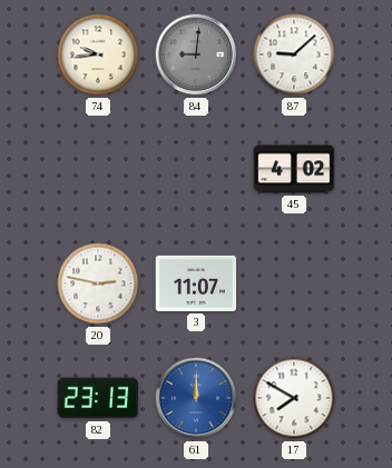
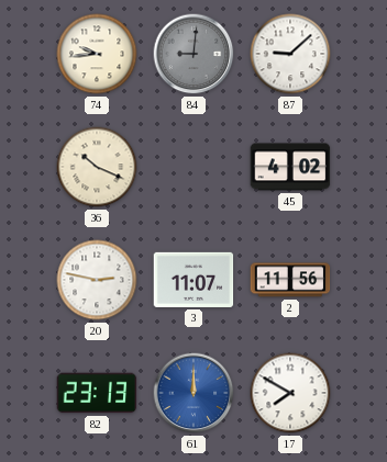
36: none -> 10:19 (97, 167)
2: none -> 11:56 (290, 280)
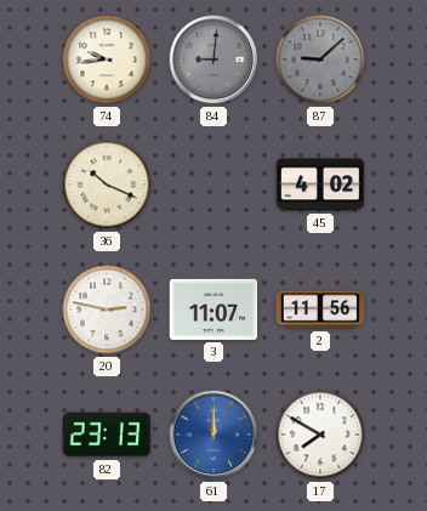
87 dial: white -> grey (320, 59)
